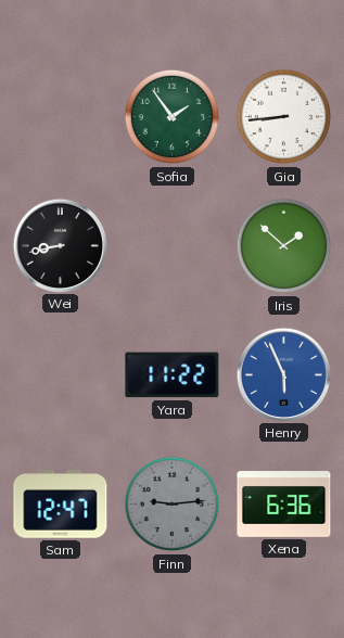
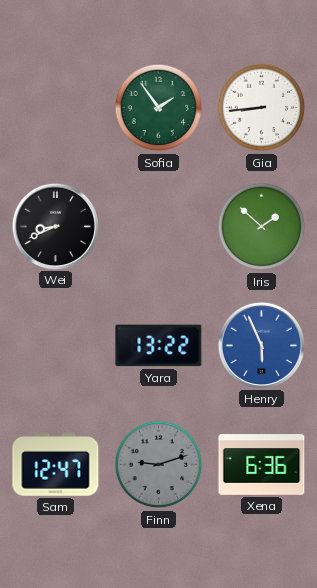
Wei: 8:43 -> 8:41 (55, 226)
Yara: 11:22 -> 13:22 (159, 346)
Finn: 9:14 -> 9:12 (159, 465)
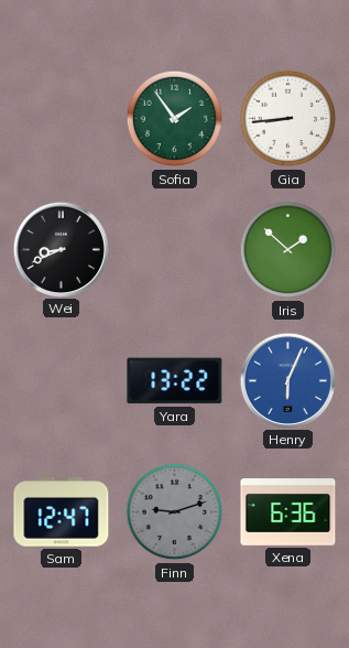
Henry: 5:56 -> 6:04 (287, 380)
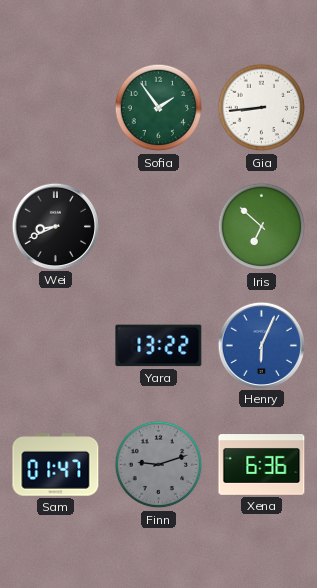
Iris: 1:52 -> 6:52 (262, 227)
Sam: 12:47 -> 01:47 (56, 465)
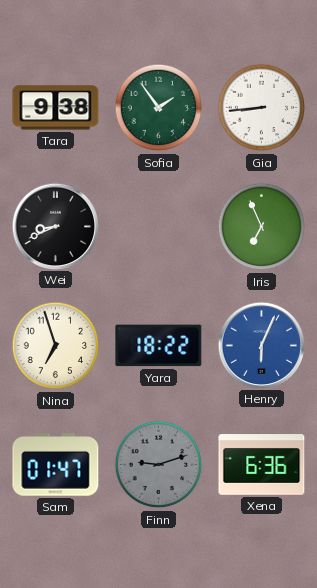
Tara: none -> 9:38 (56, 108)
Iris: 6:52 -> 6:56 (262, 227)
Nina: none -> 6:57 (56, 346)
Yara: 13:22 -> 18:22 (159, 346)
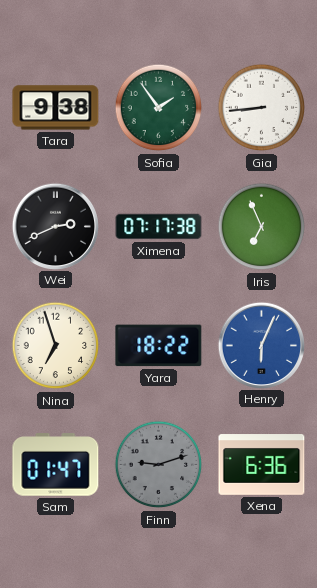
Wei: 8:41 -> 2:41 (55, 226)
Ximena: none -> 07:17 (159, 227)
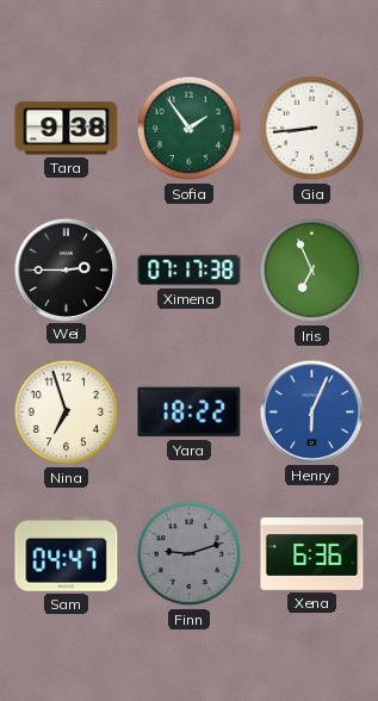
Wei: 2:41 -> 2:45 (66, 269)
Sam: 01:47 -> 04:47 (67, 554)
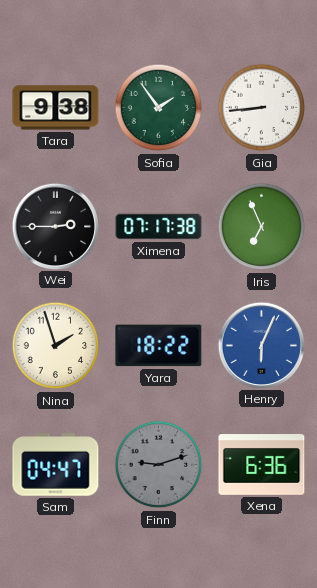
Nina: 6:57 -> 1:57 (56, 346)
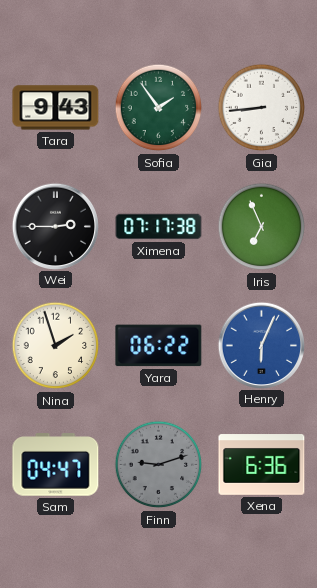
Tara: 9:38 -> 9:43 (56, 108)
Yara: 18:22 -> 06:22 (159, 346)
